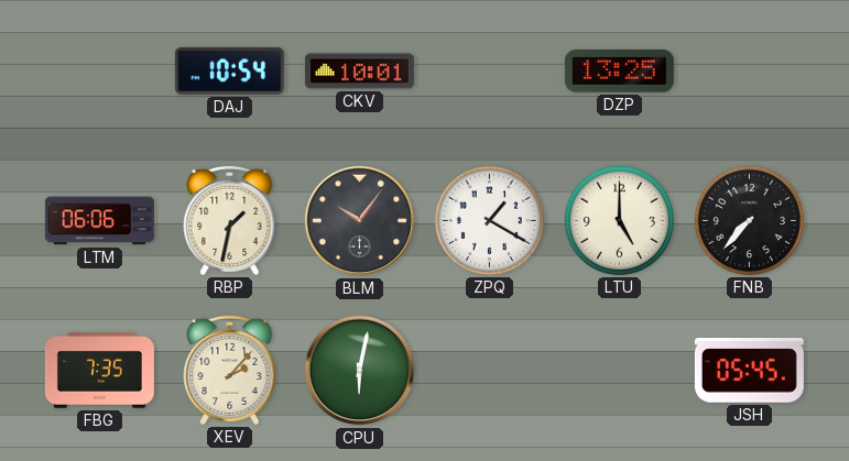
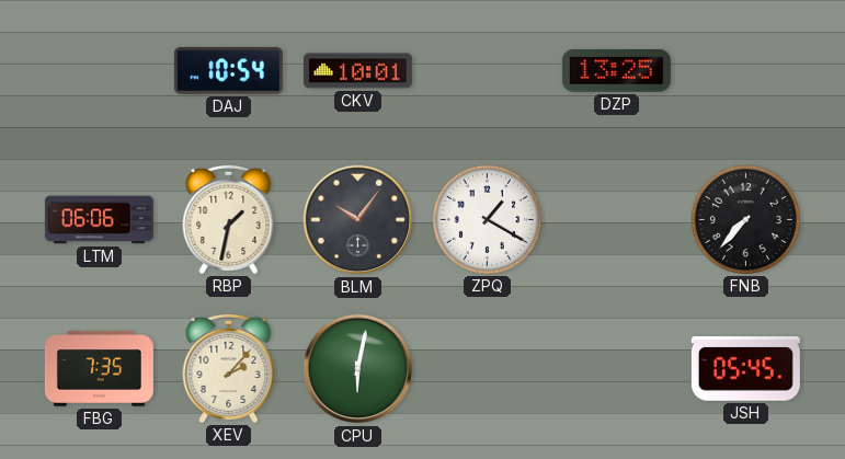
LTU: 5:00 -> none (619, 220)
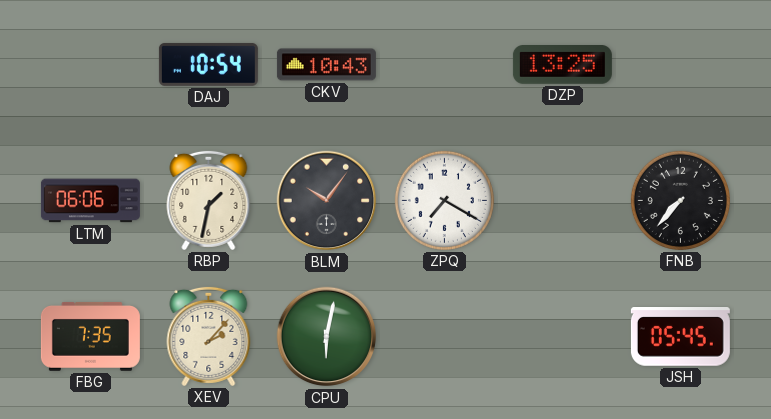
CKV: 10:01 -> 10:43 (326, 65)
ZPQ: 1:20 -> 7:20 (444, 200)
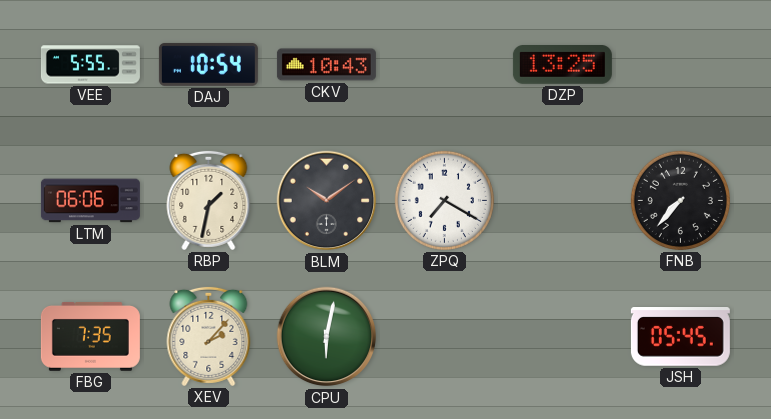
VEE: none -> 5:55 (90, 65)
BLM: 10:06 -> 10:09 (327, 201)
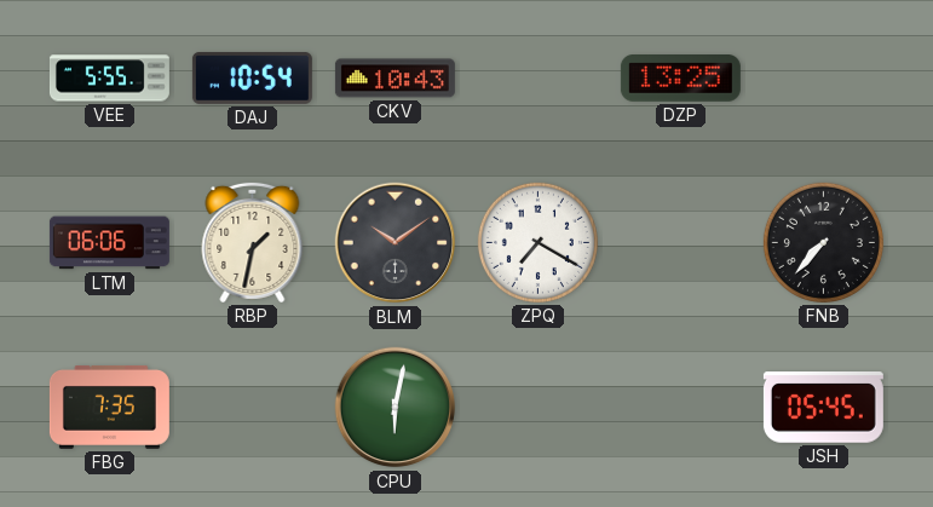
XEV: 2:07 -> none (209, 336)
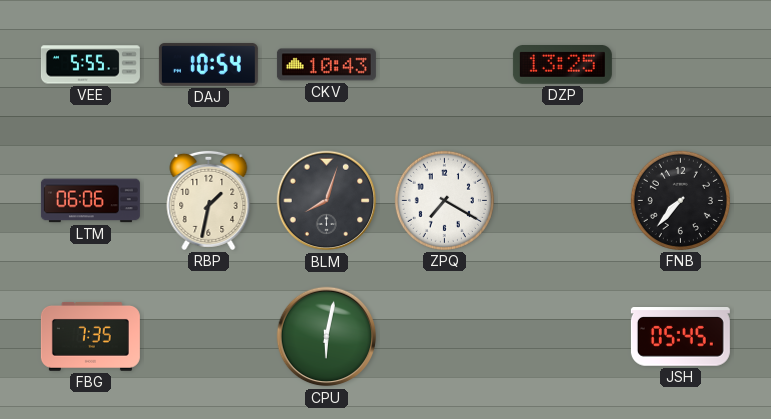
BLM: 10:09 -> 8:03 (327, 201)
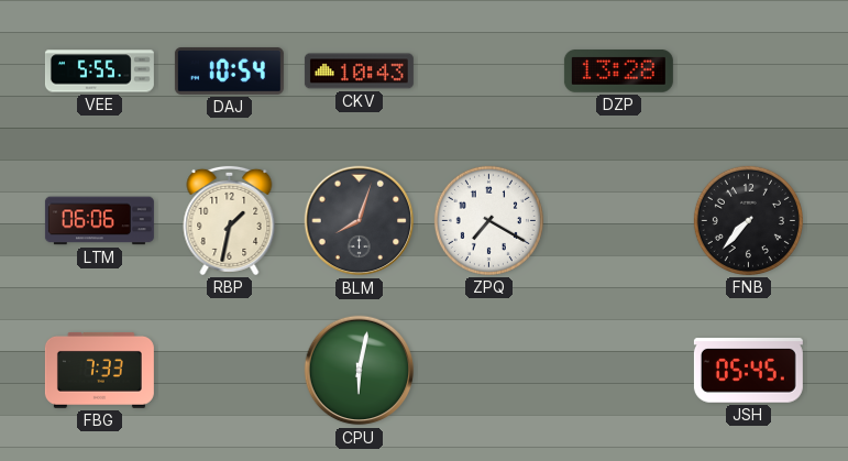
DZP: 13:25 -> 13:28 (618, 72)
FBG: 7:35 -> 7:33 (99, 370)
